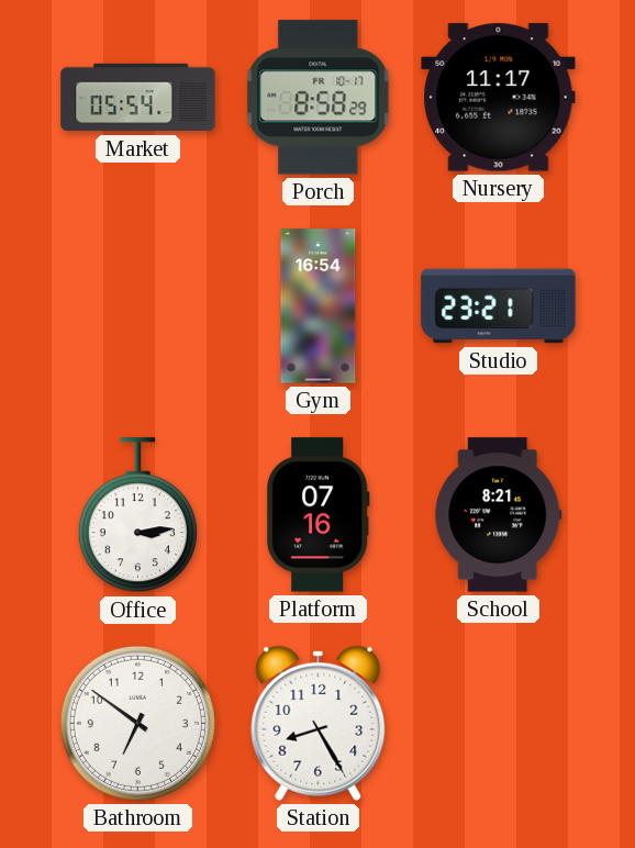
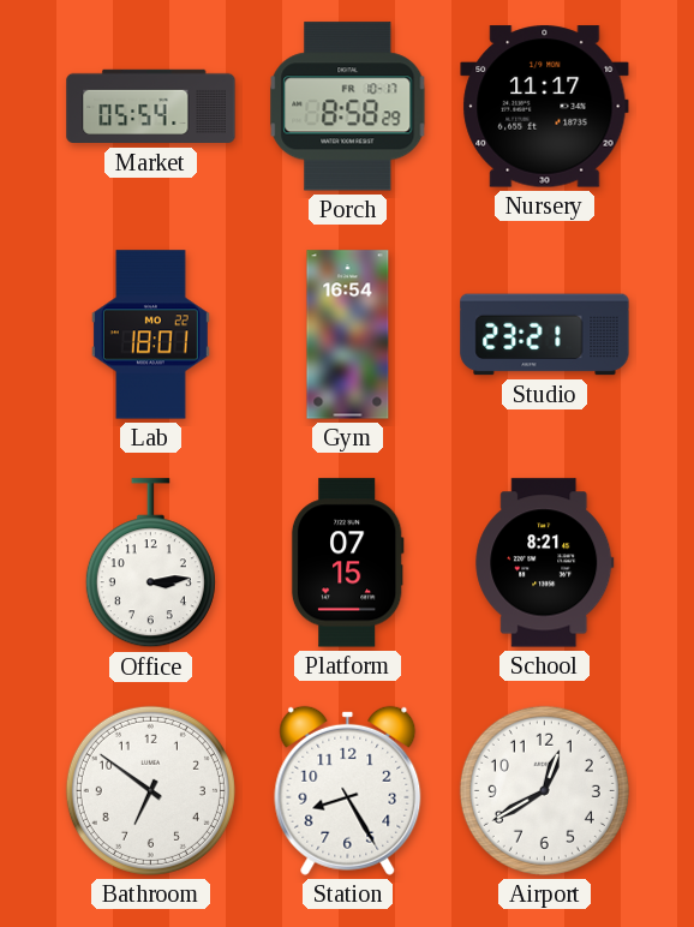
Lab: none -> 18:01 (150, 335)
Platform: 07:16 -> 07:15 (347, 563)
Airport: none -> 12:40 (544, 790)
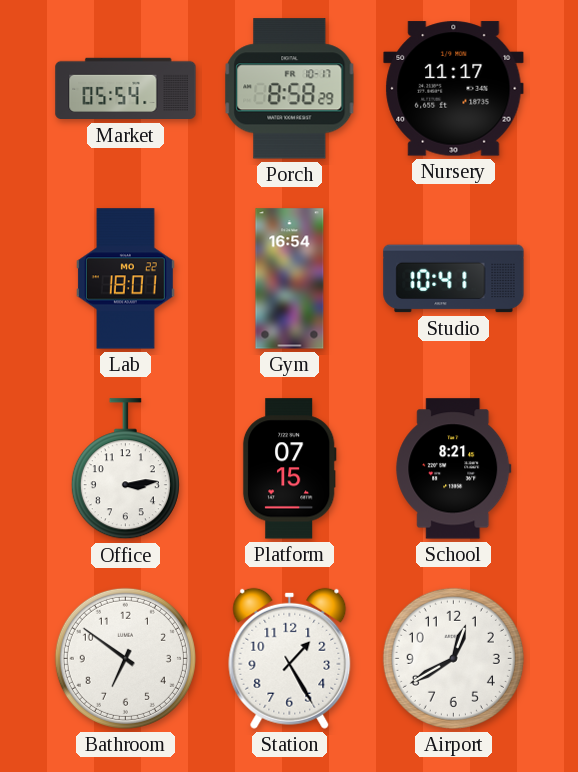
Studio: 23:21 -> 10:41 (454, 279)
Station: 8:25 -> 1:25 (290, 658)
